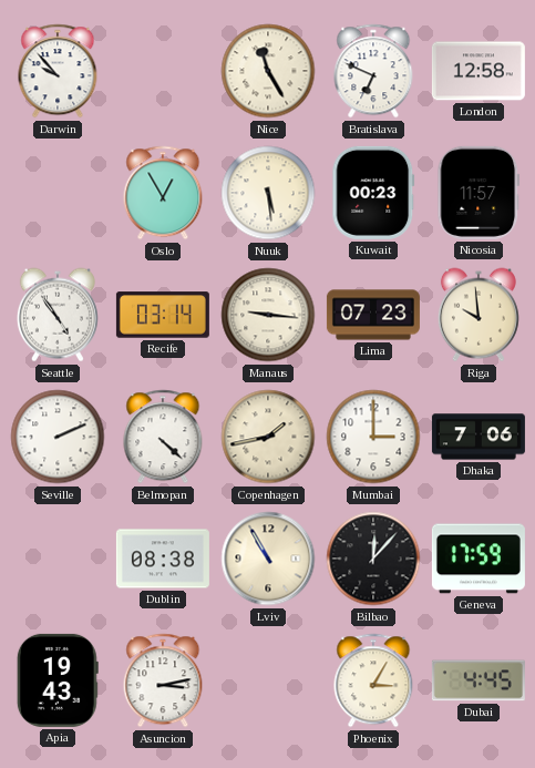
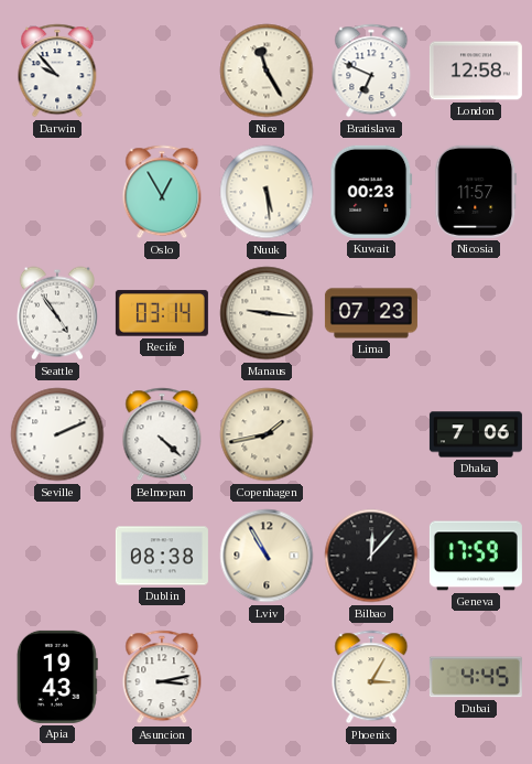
Riga: 9:59 -> none (479, 315)
Mumbai: 3:00 -> none (373, 437)
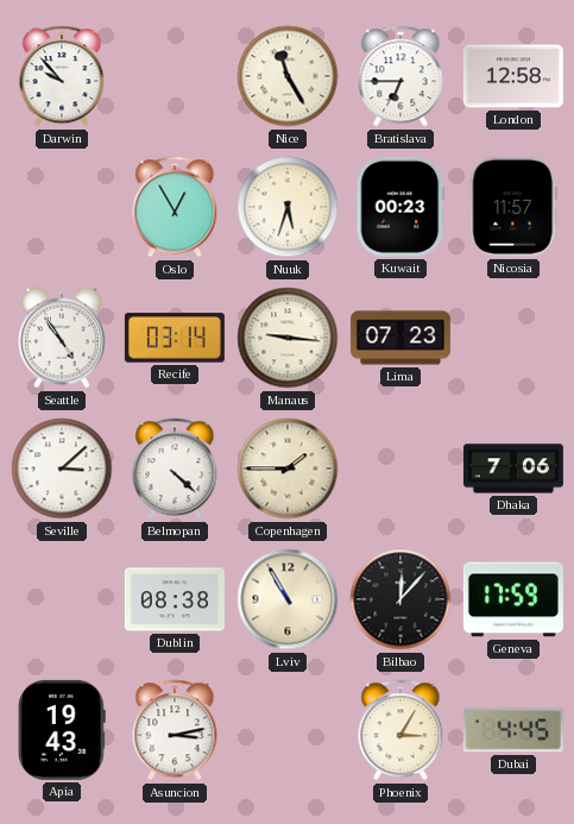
Bratislava: 6:49 -> 6:45 (400, 76)
Nuuk: 5:29 -> 5:33 (288, 207)
Seville: 2:11 -> 3:08 (62, 468)
Copenhagen: 1:43 -> 1:45 (288, 468)
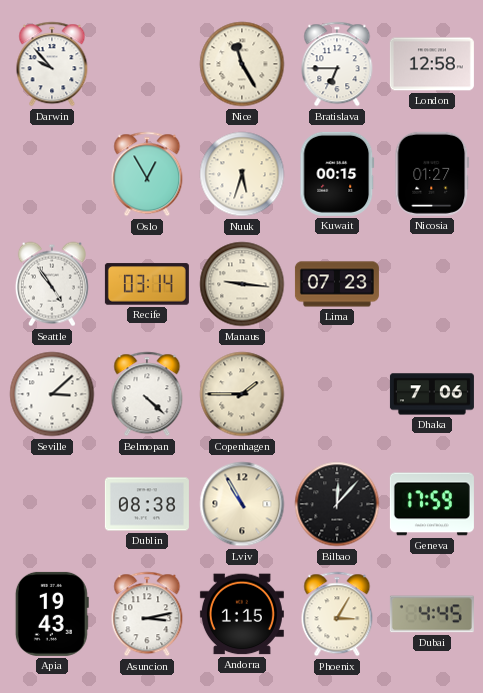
Kuwait: 00:23 -> 00:15 (337, 174)
Nicosia: 11:57 -> 01:27 (432, 174)
Andorra: none -> 1:15 (242, 614)
